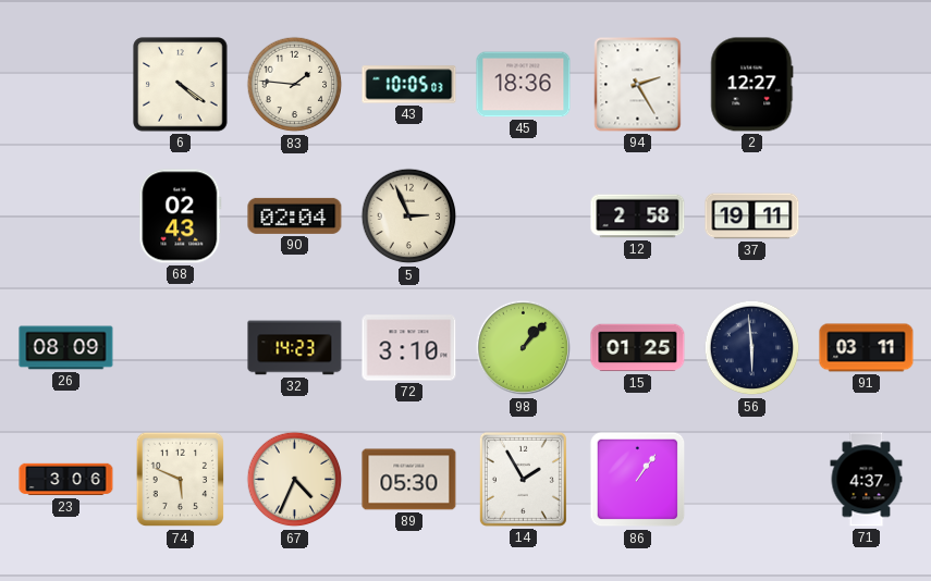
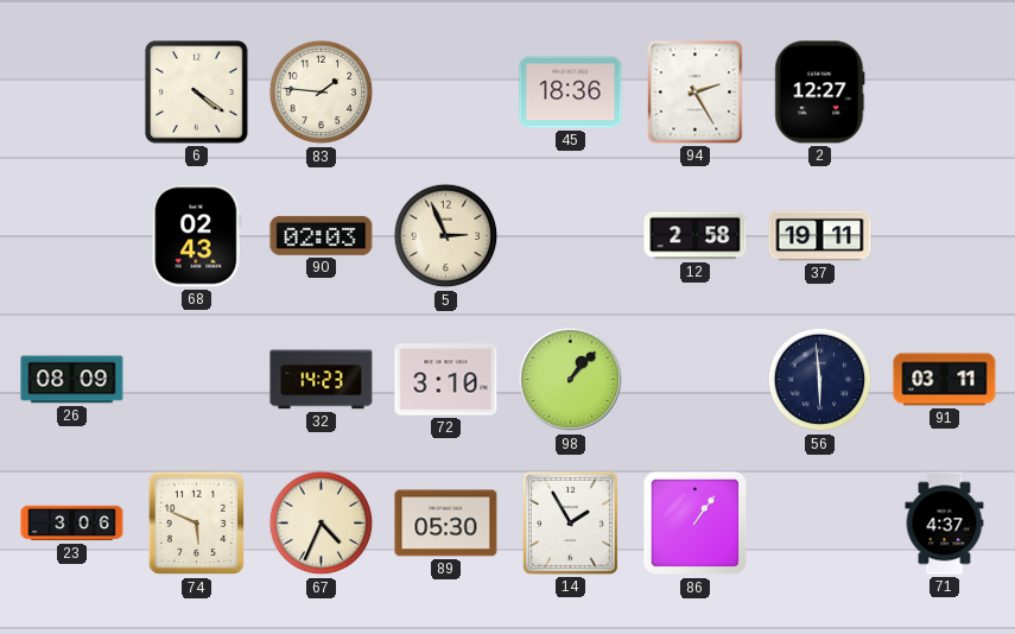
43: 10:05 -> none (409, 85)
90: 02:04 -> 02:03 (322, 235)
15: 01:25 -> none (638, 348)
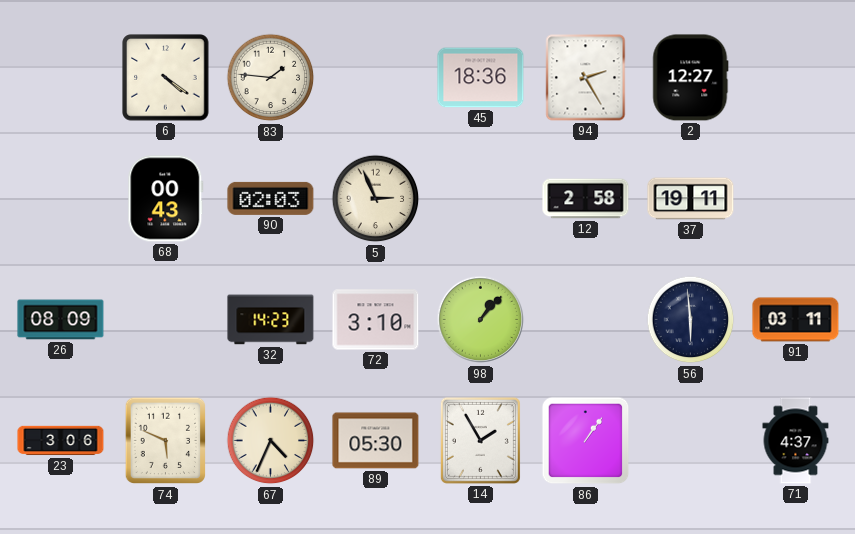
68: 02:43 -> 00:43 (166, 199)
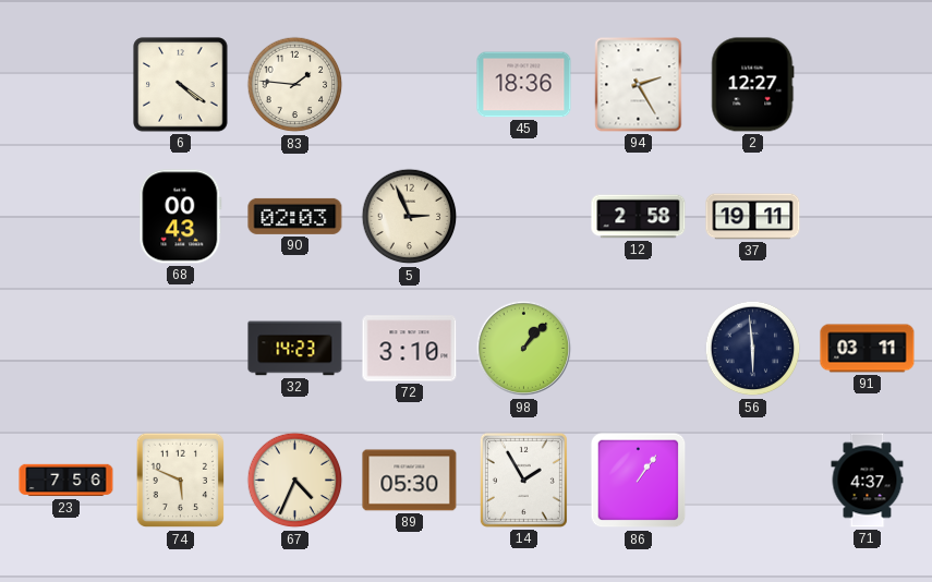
26: 08:09 -> none (61, 320)
23: 3:06 -> 7:56 (66, 481)
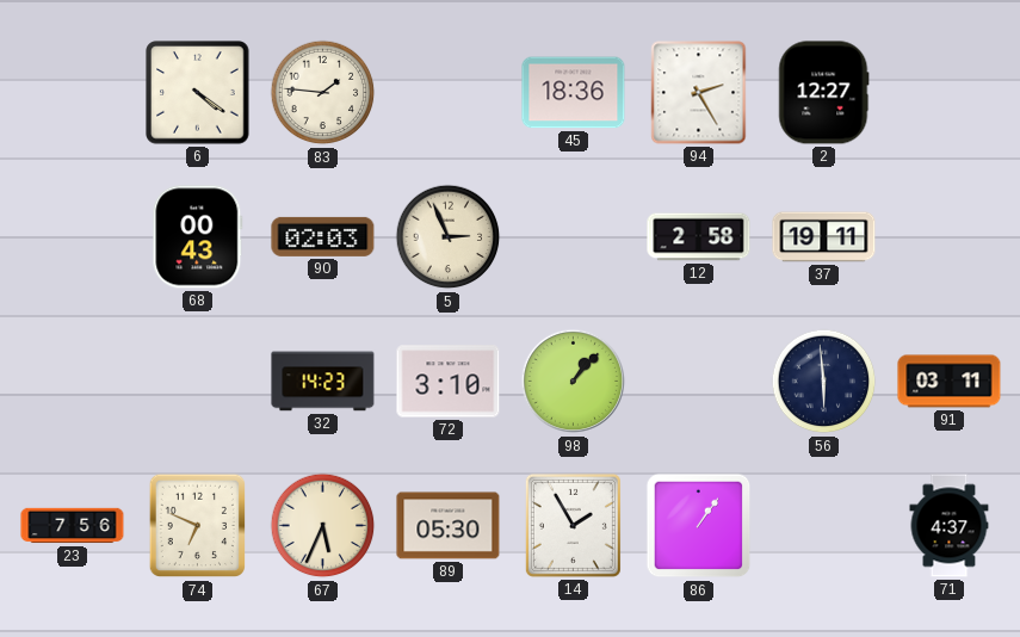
74: 5:49 -> 6:49 (197, 526)
67: 4:34 -> 5:34 (323, 526)
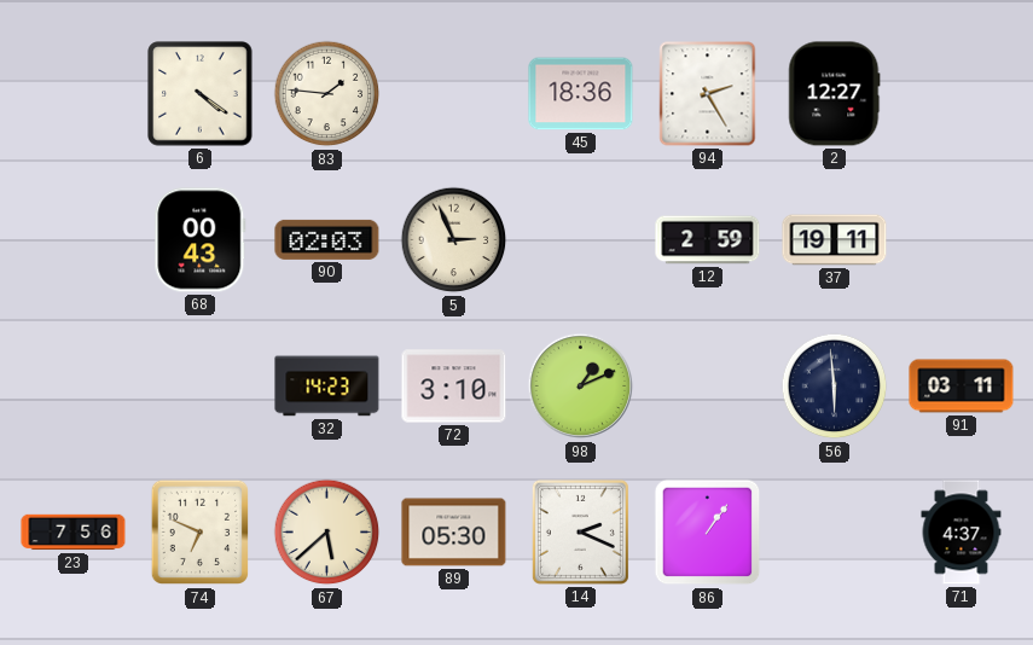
12: 2:58 -> 2:59 (708, 240)
98: 1:07 -> 1:11 (581, 387)
67: 5:34 -> 5:38 (327, 533)
14: 1:55 -> 2:19 (580, 531)
